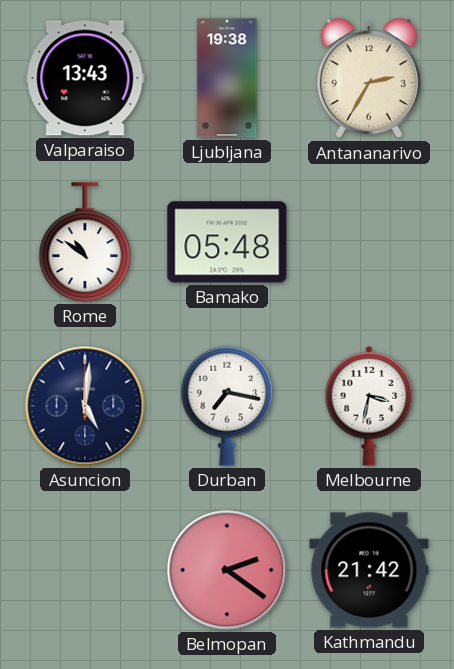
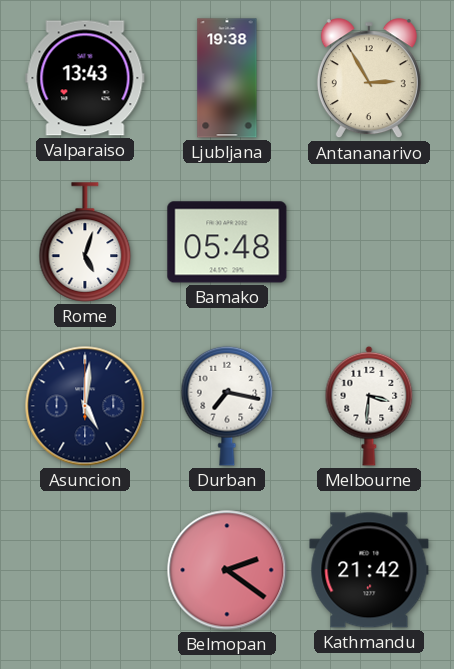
Antananarivo: 2:35 -> 2:55 (369, 79)
Rome: 10:51 -> 5:03 (85, 242)
Melbourne: 3:32 -> 3:31 (369, 406)
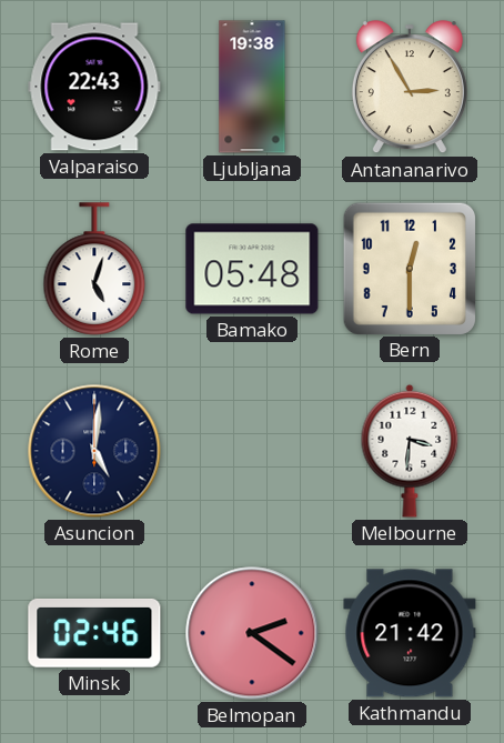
Valparaiso: 13:43 -> 22:43 (94, 87)
Bern: none -> 12:30 (409, 268)
Durban: 7:17 -> none (227, 406)
Minsk: none -> 02:46 (94, 633)
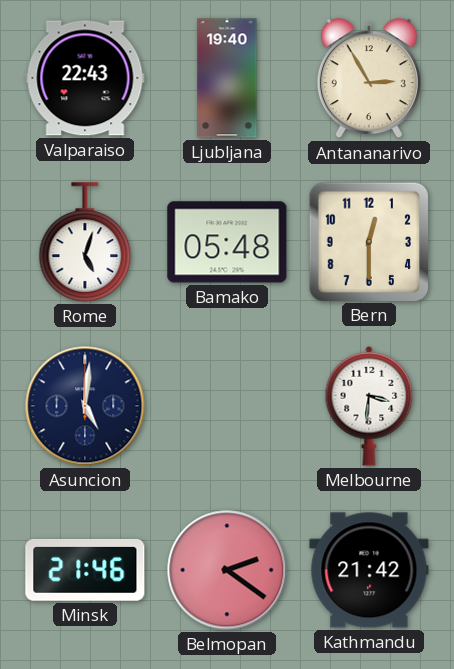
Ljubljana: 19:38 -> 19:40 (227, 78)
Minsk: 02:46 -> 21:46 (85, 570)
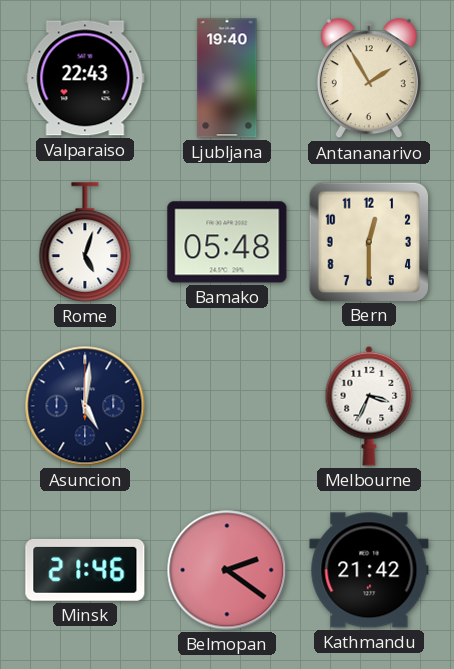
Antananarivo: 2:55 -> 1:55 (369, 79)
Melbourne: 3:31 -> 3:34 (369, 406)
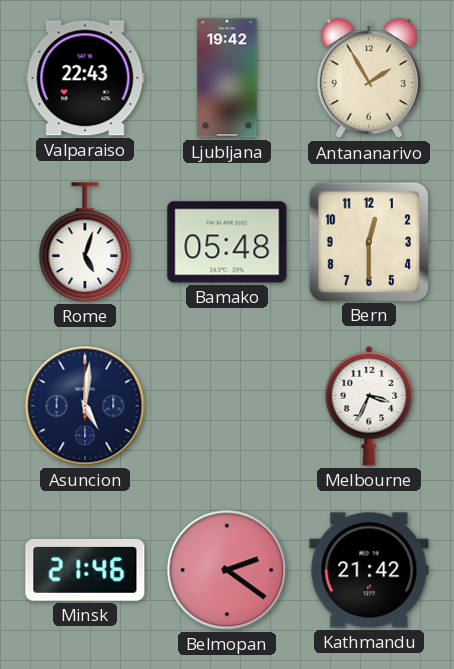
Ljubljana: 19:40 -> 19:42 (227, 78)
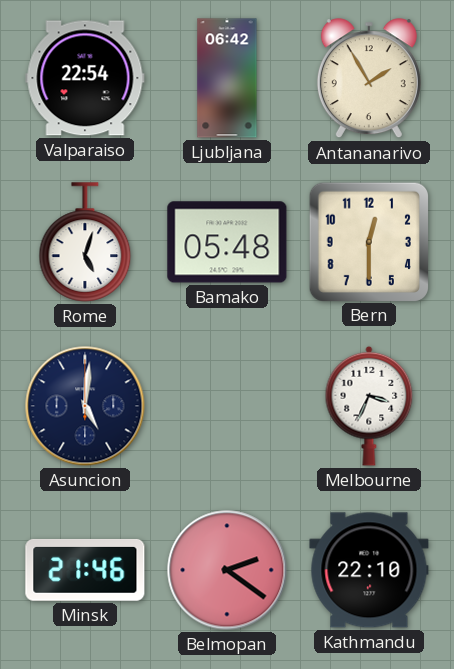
Valparaiso: 22:43 -> 22:54 (85, 78)
Ljubljana: 19:42 -> 06:42 (227, 78)
Kathmandu: 21:42 -> 22:10 (369, 570)
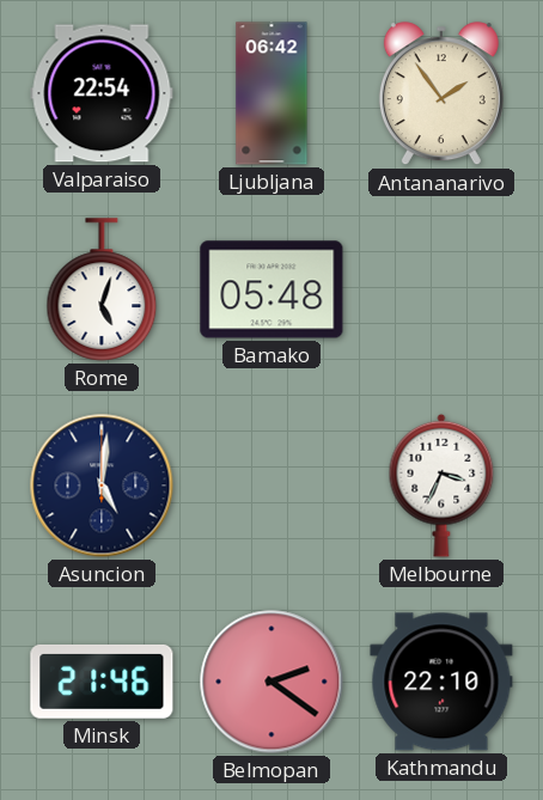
Antananarivo: 1:55 -> 1:54 (441, 94)
Bern: 12:30 -> none (368, 241)
